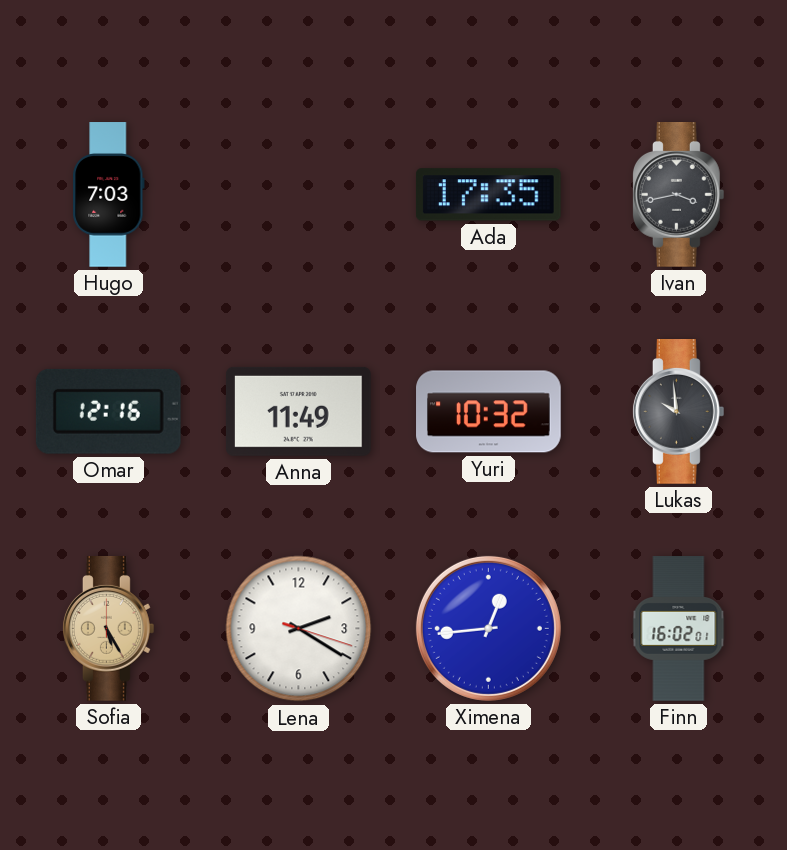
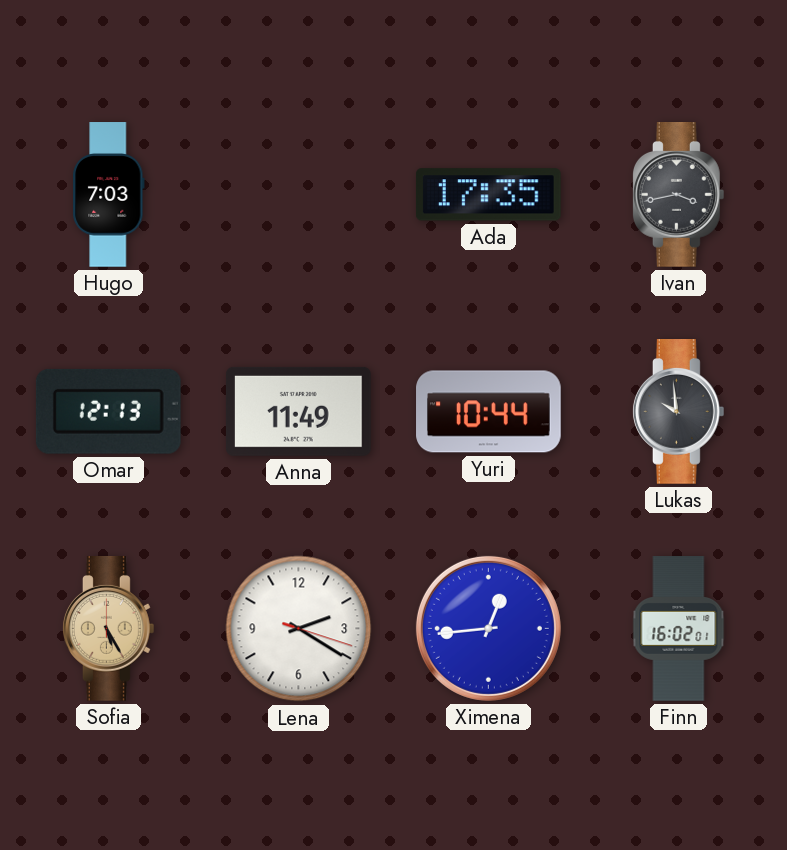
Omar: 12:16 -> 12:13 (108, 411)
Yuri: 10:32 -> 10:44 (489, 412)
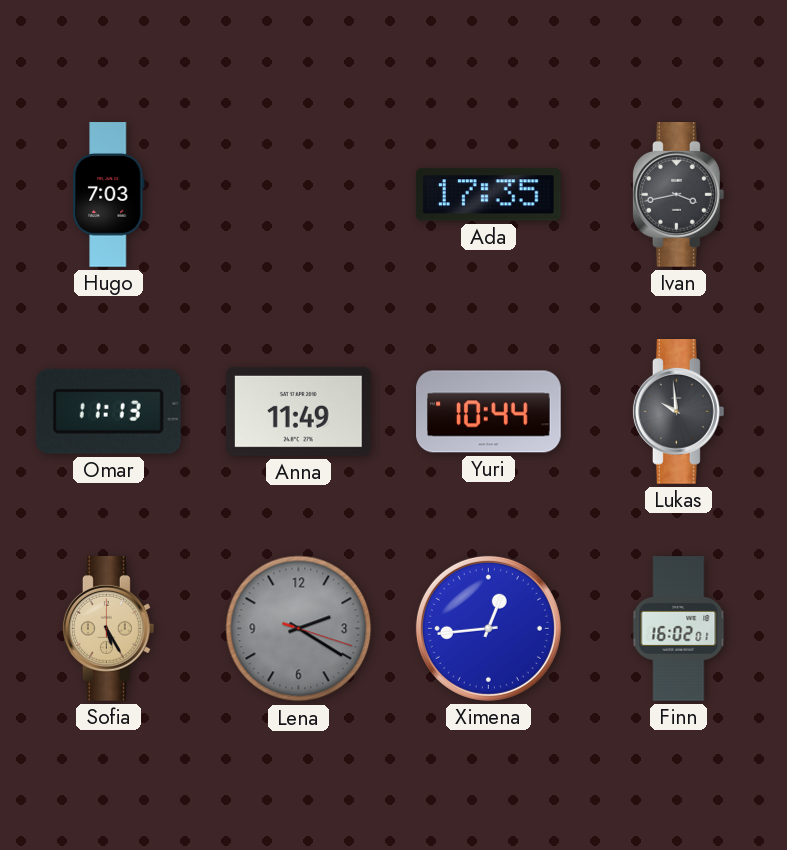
Omar: 12:13 -> 11:13 (108, 411)
Lena dial: white -> grey (299, 629)
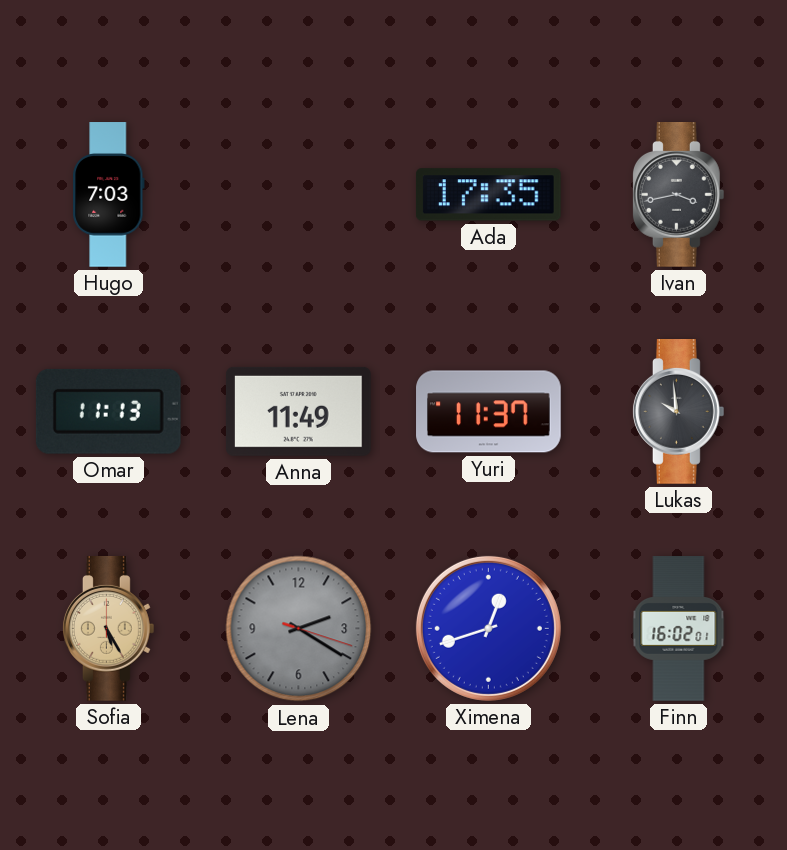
Yuri: 10:44 -> 11:37 (489, 412)
Ximena: 12:44 -> 12:42 (488, 628)
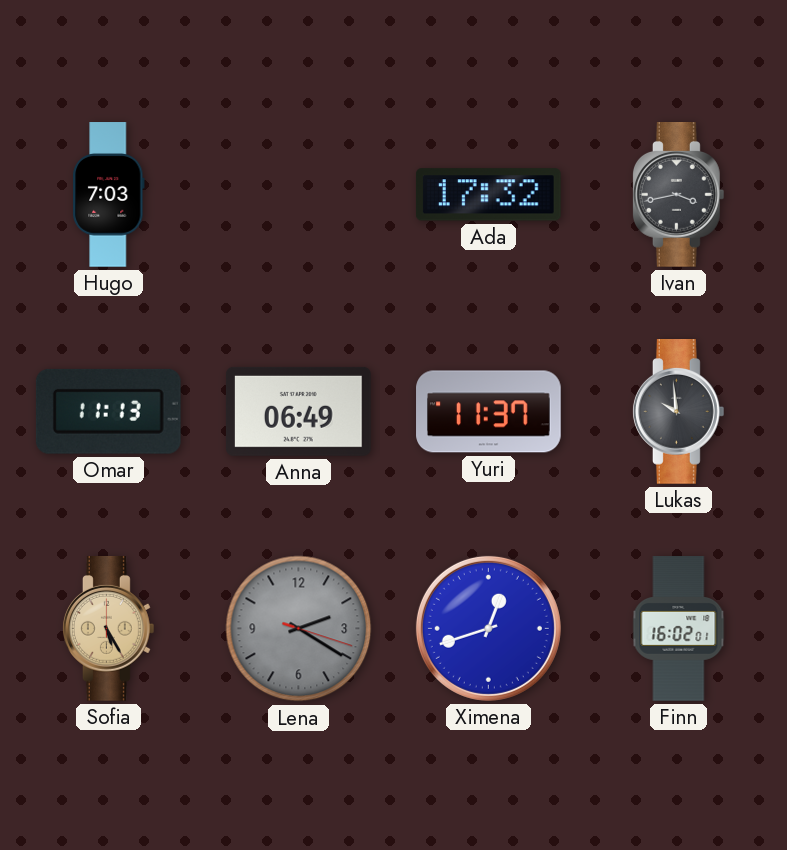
Ada: 17:35 -> 17:32 (488, 195)
Anna: 11:49 -> 06:49 (298, 411)
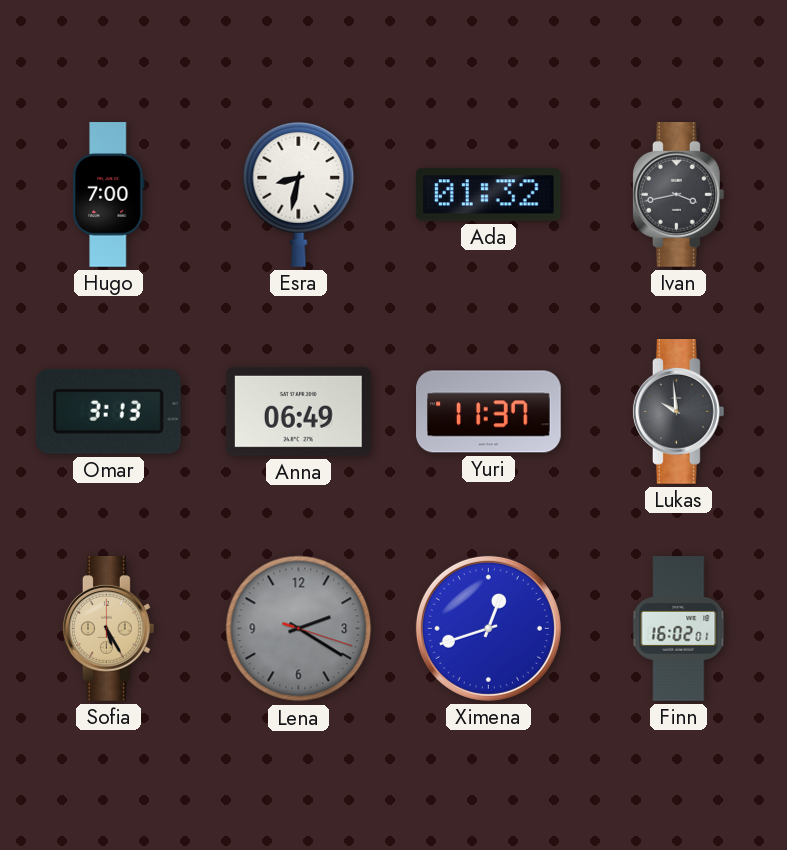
Hugo: 7:03 -> 7:00 (109, 195)
Esra: none -> 8:32 (299, 194)
Ada: 17:32 -> 01:32 (488, 195)
Omar: 11:13 -> 3:13 (108, 411)
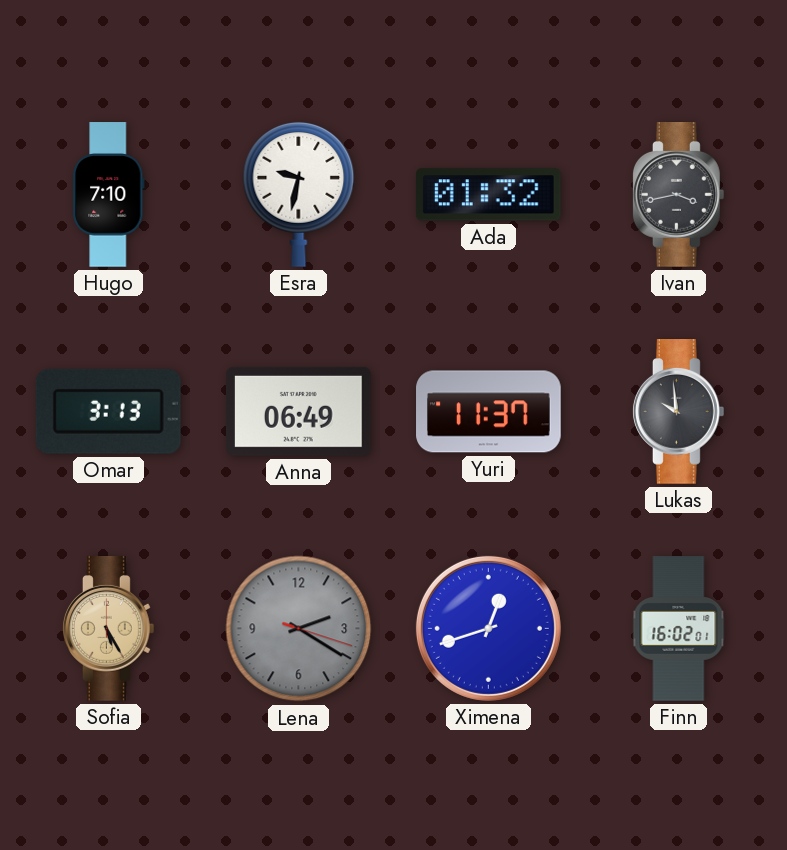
Hugo: 7:00 -> 7:10 (109, 195)
Esra: 8:32 -> 9:32 (299, 194)
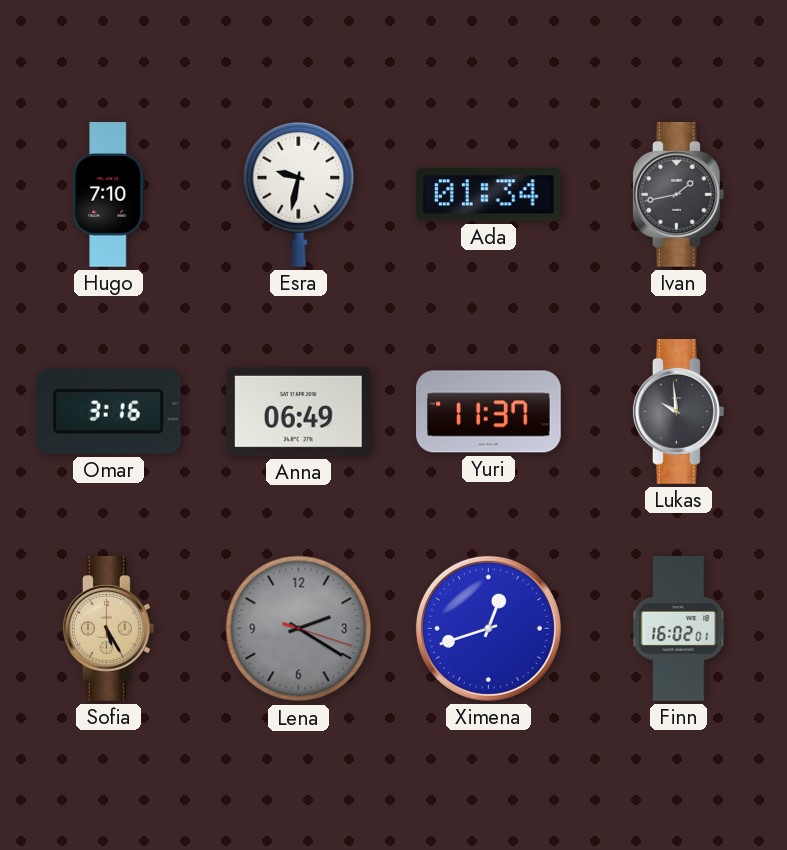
Ada: 01:32 -> 01:34 (488, 195)
Ivan: 3:43 -> 1:43 (678, 195)
Omar: 3:13 -> 3:16 (108, 411)
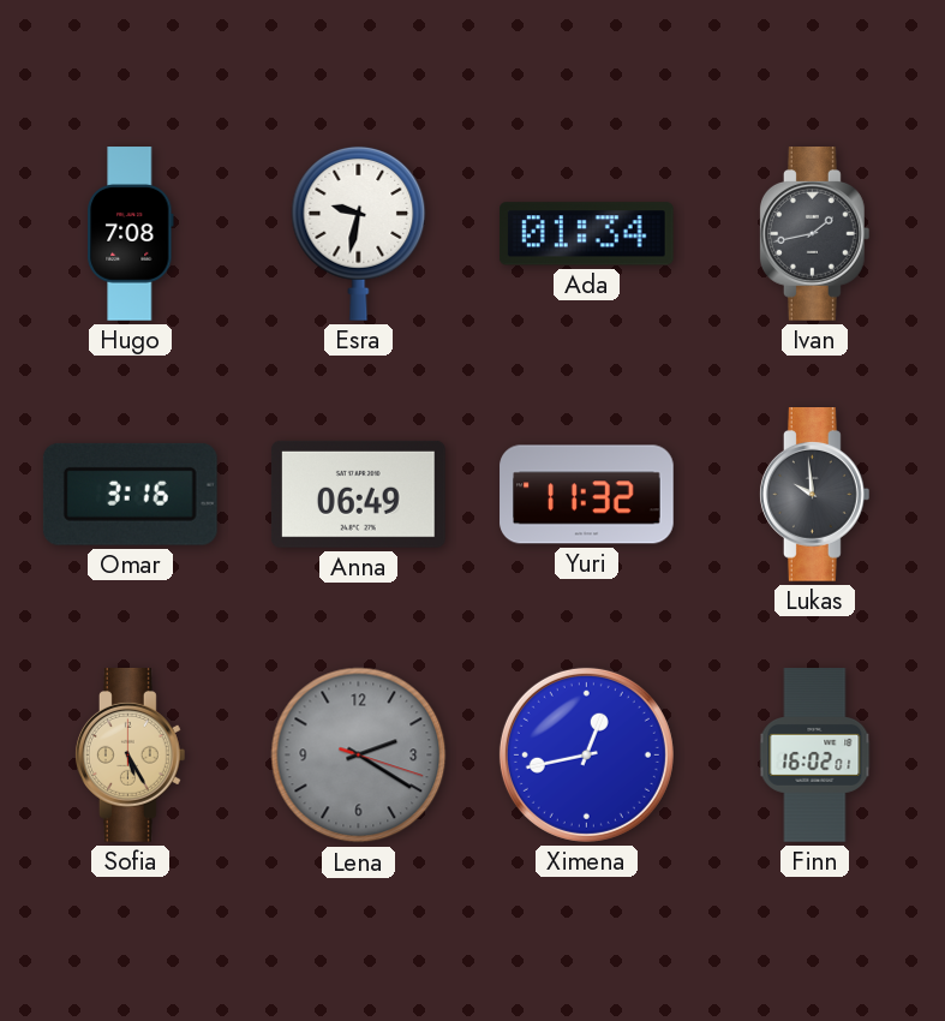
Hugo: 7:10 -> 7:08 (131, 234)
Yuri: 11:37 -> 11:32 (587, 495)
Ximena: 12:42 -> 12:43 (586, 754)
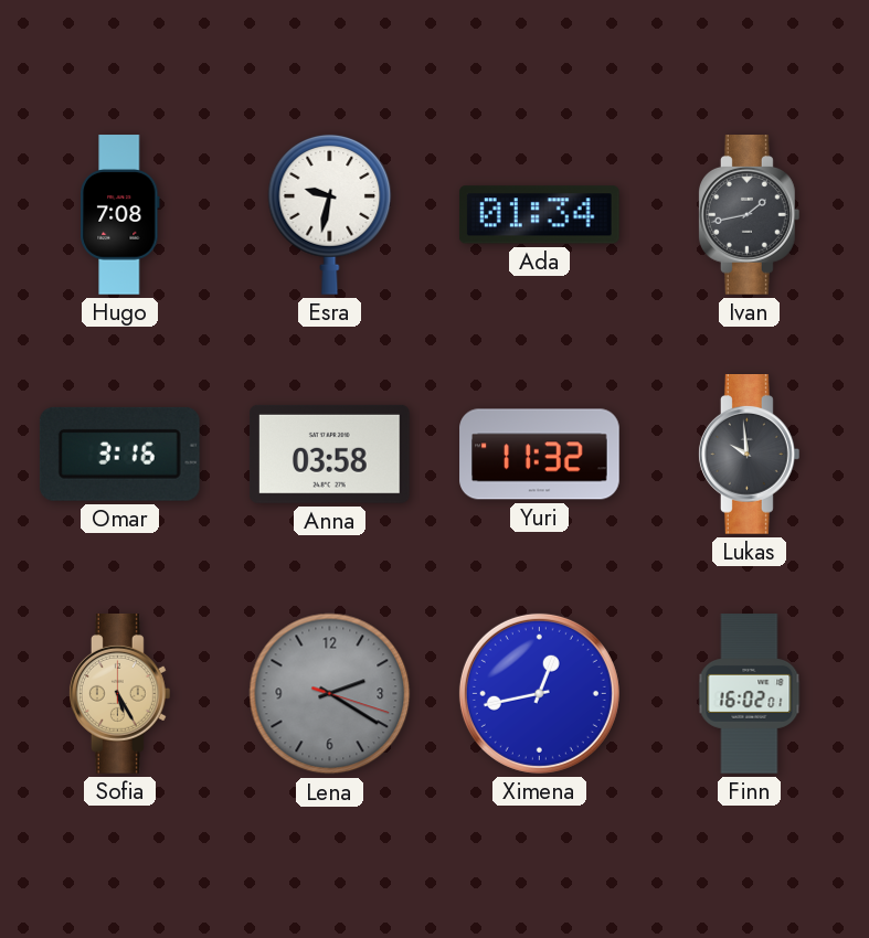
Anna: 06:49 -> 03:58 (329, 454)
